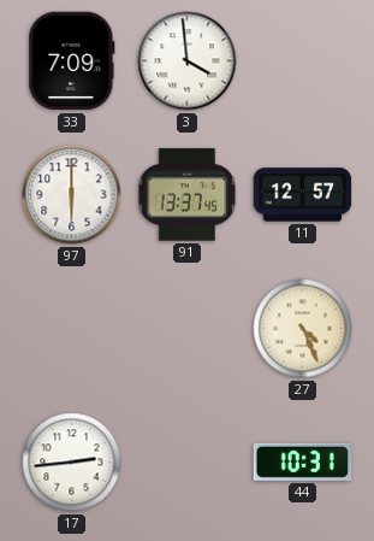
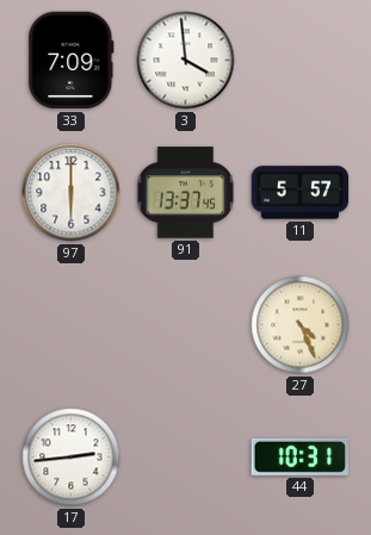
11: 12:57 -> 5:57 (301, 193)
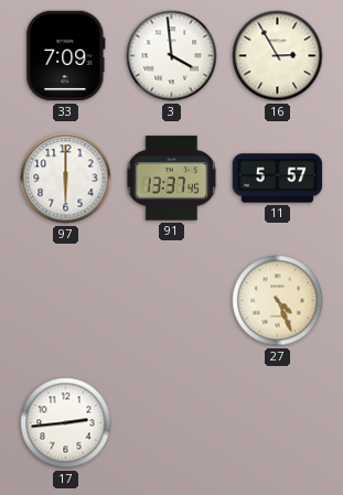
16: none -> 2:55 (278, 56)
44: 10:31 -> none (299, 456)
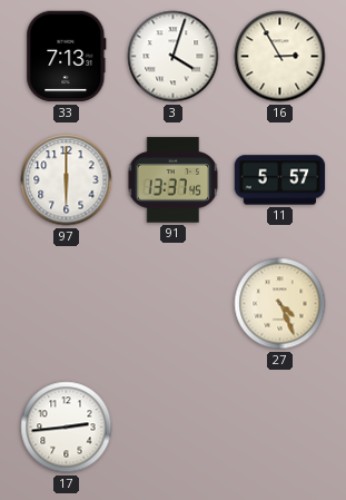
33: 7:09 -> 7:13 (67, 57)
3: 3:59 -> 4:03 (174, 57)
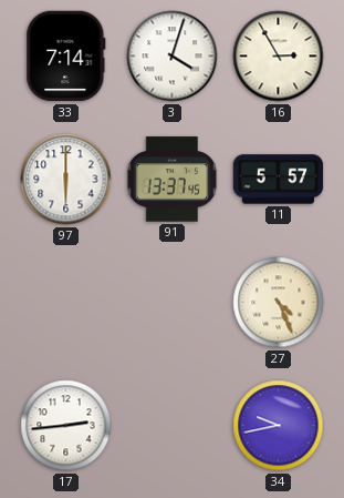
33: 7:13 -> 7:14 (66, 57)
34: none -> 9:43 (279, 426)
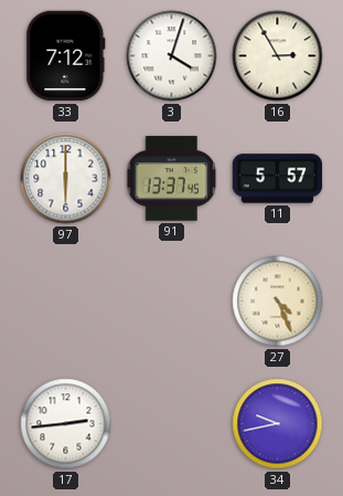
33: 7:14 -> 7:12 (66, 56)
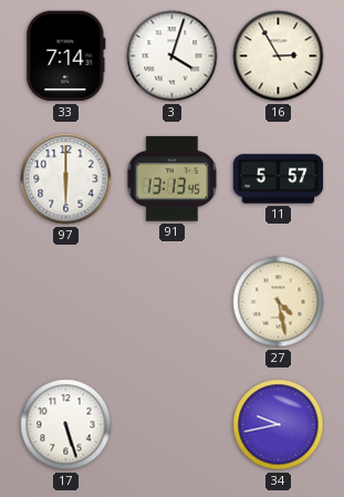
33: 7:12 -> 7:14 (66, 56)
91: 13:37 -> 13:13 (173, 179)
27: 4:26 -> 4:28 (279, 302)
17: 2:44 -> 5:27 (66, 425)
